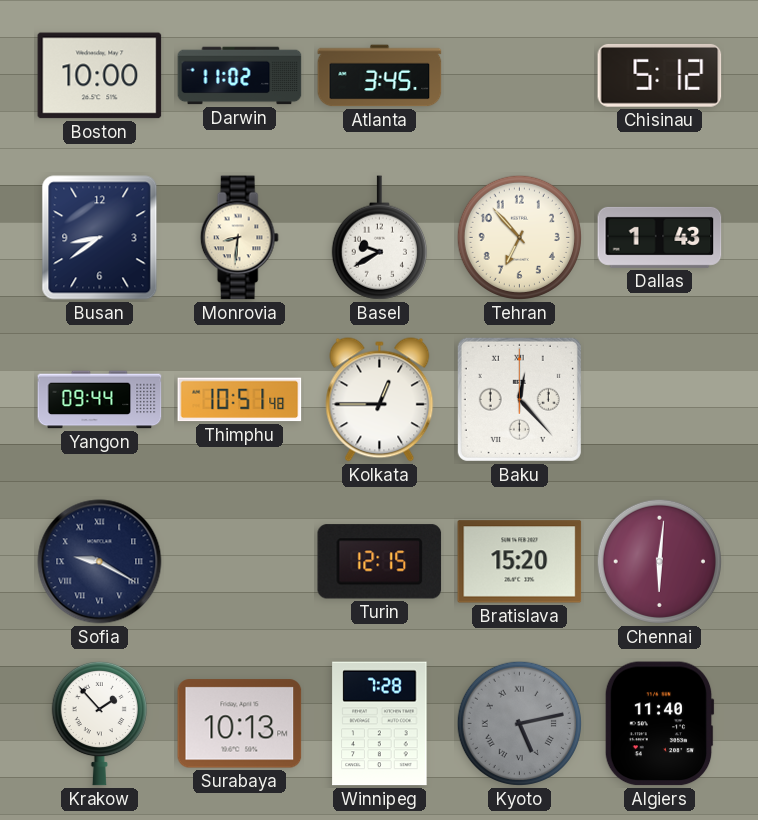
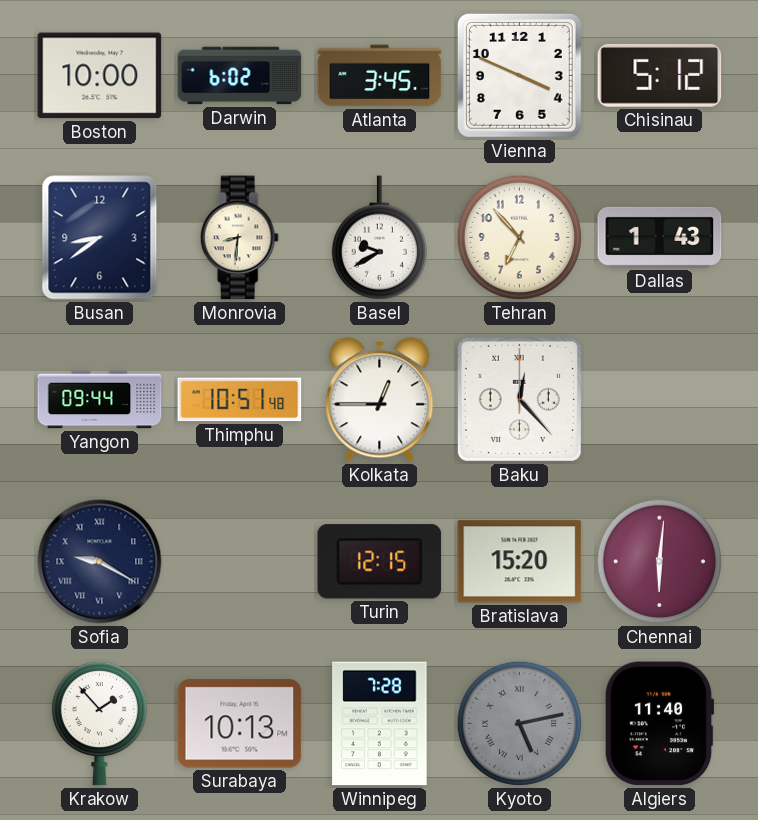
Darwin: 11:02 -> 6:02 (240, 76)
Vienna: none -> 3:49 (519, 75)
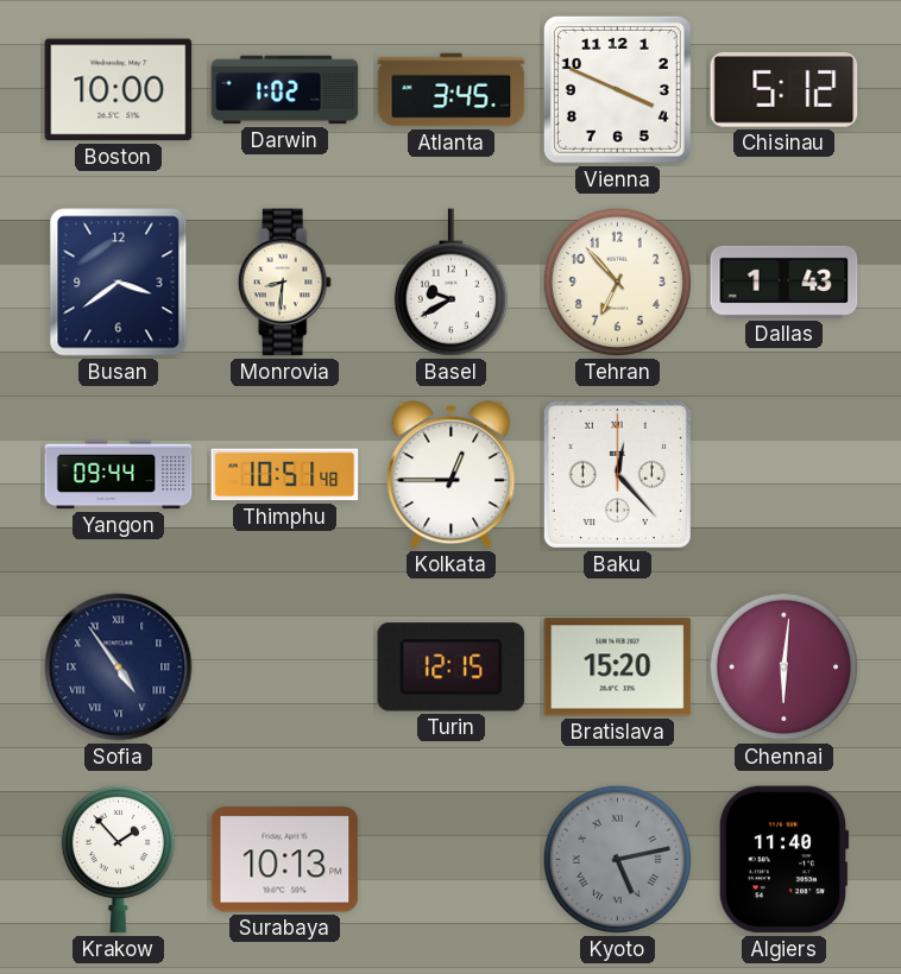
Darwin: 6:02 -> 1:02 (285, 90)
Busan: 8:39 -> 3:39 (119, 283)
Sofia: 9:20 -> 4:54 (119, 668)
Winnipeg: 7:28 -> none (380, 724)
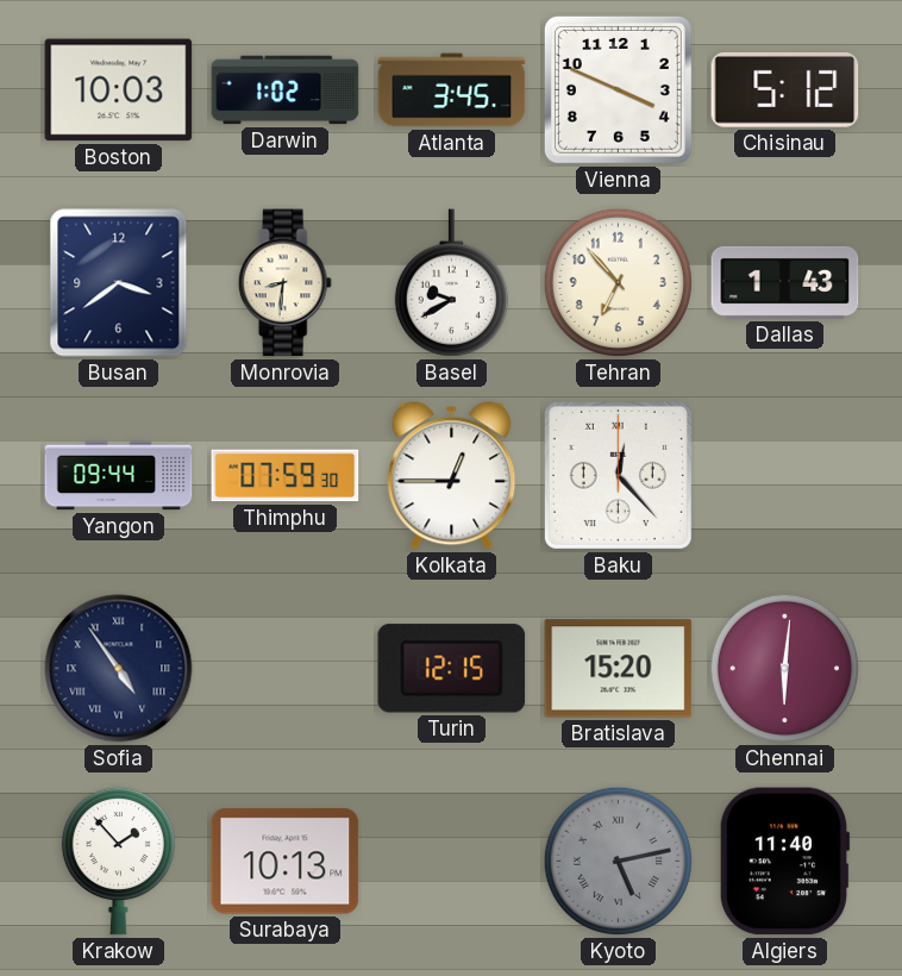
Boston: 10:00 -> 10:03 (119, 90)
Thimphu: 10:51 -> 07:59 (286, 476)
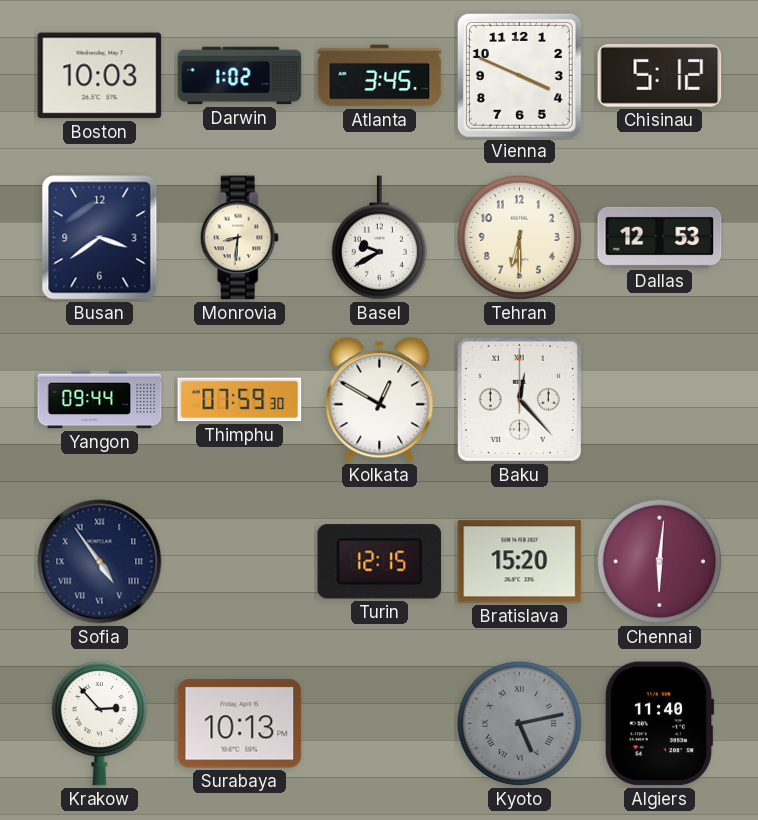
Tehran: 6:53 -> 6:30 (519, 237)
Dallas: 1:43 -> 12:53 (660, 237)
Kolkata: 12:45 -> 12:50 (380, 400)
Krakow: 1:53 -> 2:53 (99, 723)
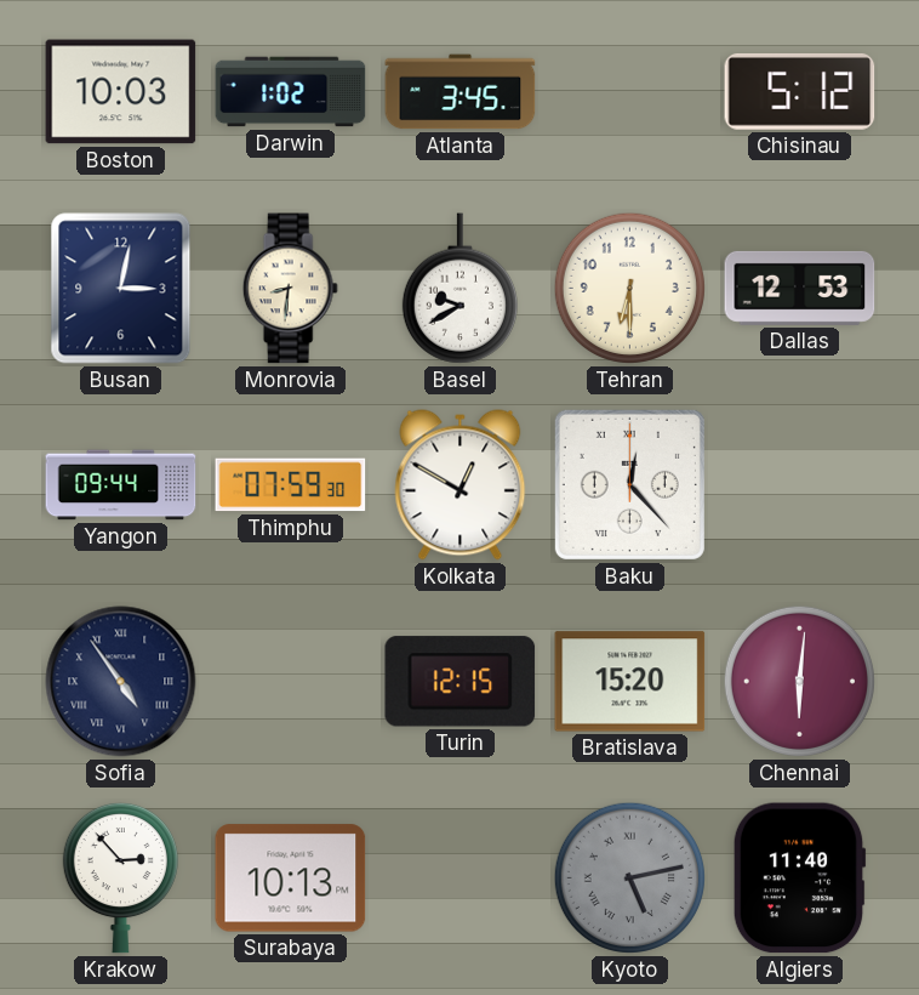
Vienna: 3:49 -> none (519, 75)
Busan: 3:39 -> 3:02 (121, 289)
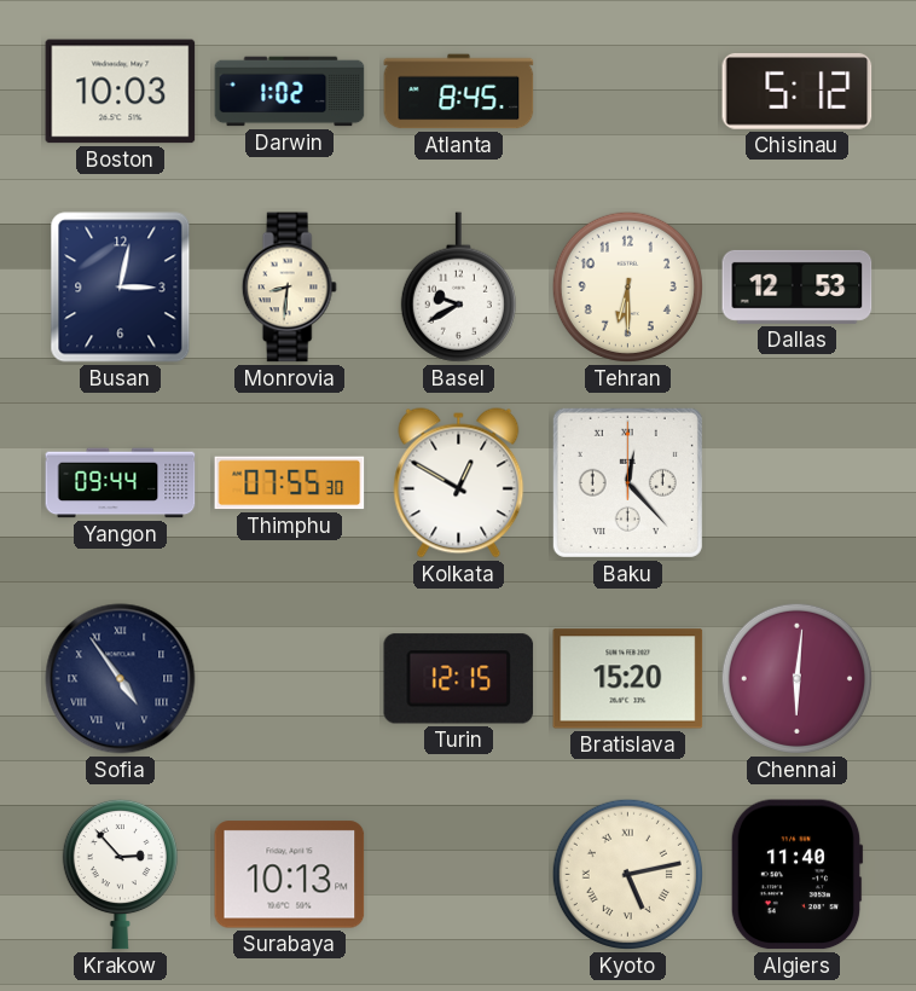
Atlanta: 3:45 -> 8:45 (459, 92)
Thimphu: 07:59 -> 07:55 (290, 483)
Kyoto dial: grey -> cream (627, 874)
